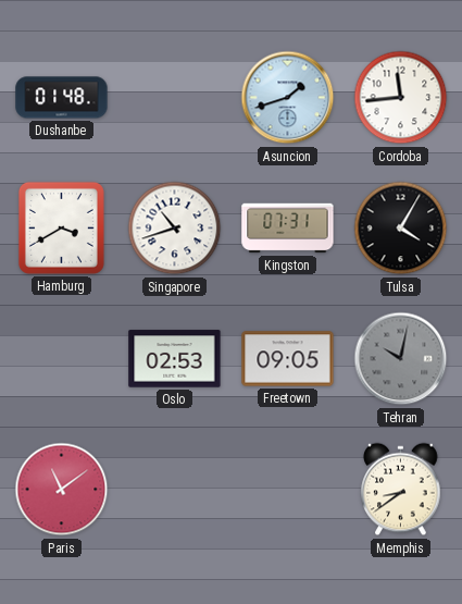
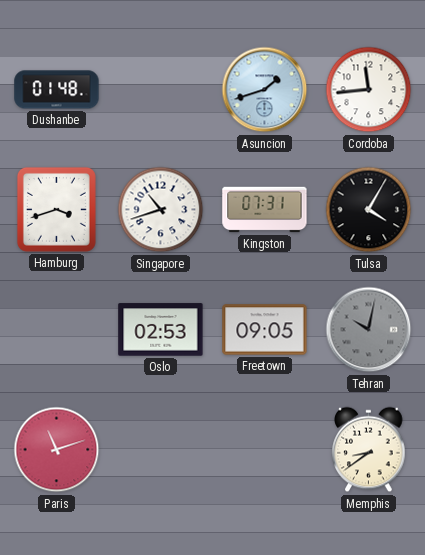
Hamburg: 3:40 -> 3:42 (56, 209)
Paris: 11:09 -> 11:12 (57, 450)
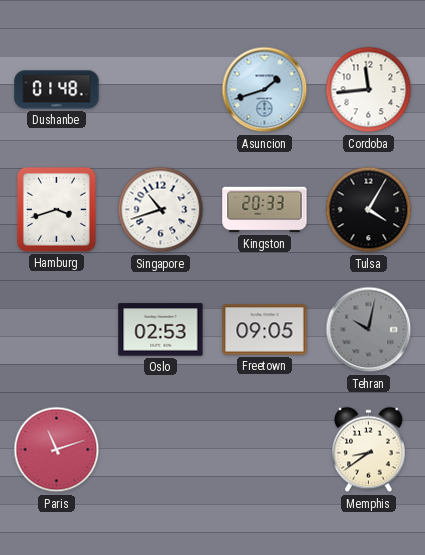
Kingston: 07:31 -> 20:33 (265, 210)
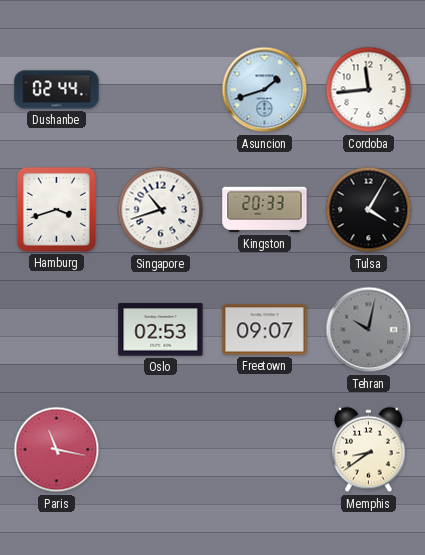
Dushanbe: 01:48 -> 02:44 (57, 90)
Freetown: 09:05 -> 09:07 (265, 330)
Paris: 11:12 -> 11:17 (57, 450)
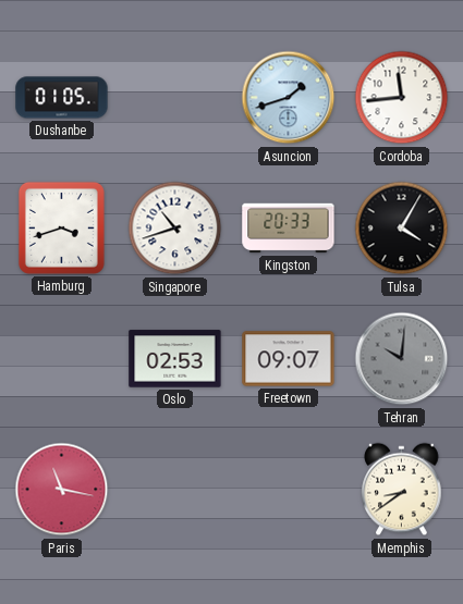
Dushanbe: 02:44 -> 01:05 (62, 98)
Tehran: 10:02 -> 10:01 (402, 359)
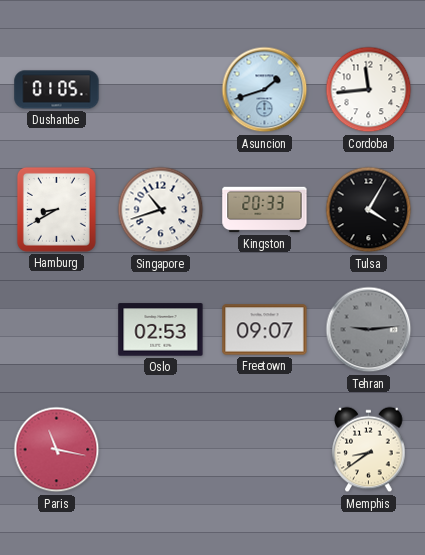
Hamburg: 3:42 -> 8:40 (56, 209)
Tehran: 10:01 -> 9:14 (369, 330)
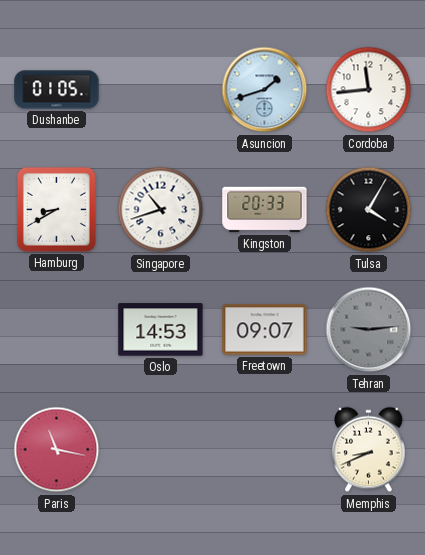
Oslo: 02:53 -> 14:53 (161, 330)
Memphis: 8:39 -> 8:41 (369, 450)
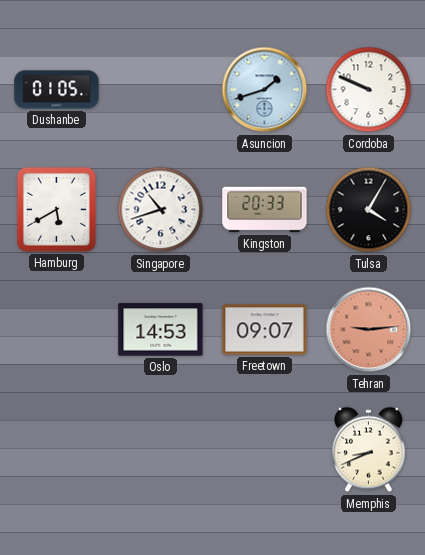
Cordoba: 11:44 -> 9:49 (369, 90)
Hamburg: 8:40 -> 5:40 (56, 209)
Tehran dial: grey -> salmon (369, 330)
Paris: 11:17 -> none (57, 450)
